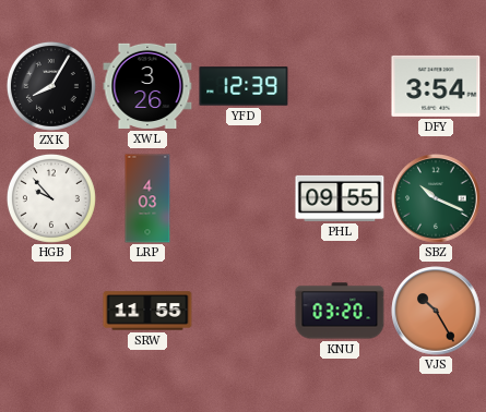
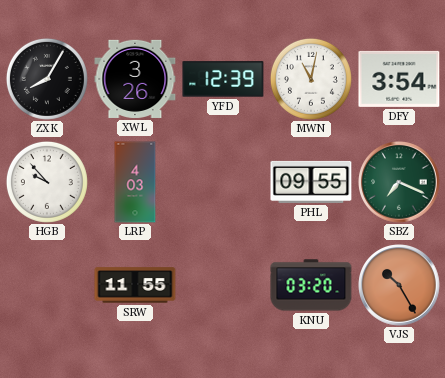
MWN: none -> 11:02 (311, 79)
SBZ: 10:19 -> 7:19 (399, 182)
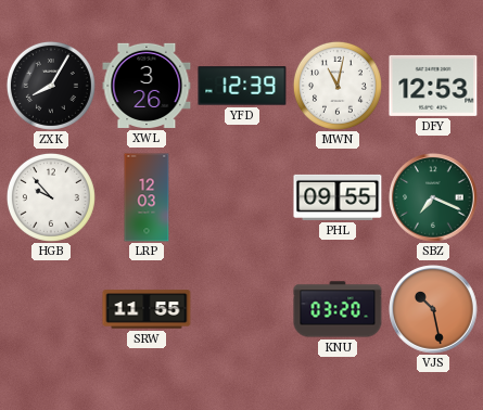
DFY: 3:54 -> 12:53 (433, 86)
LRP: 4:03 -> 12:03 (147, 197)
VJS: 10:25 -> 10:28 (433, 309)
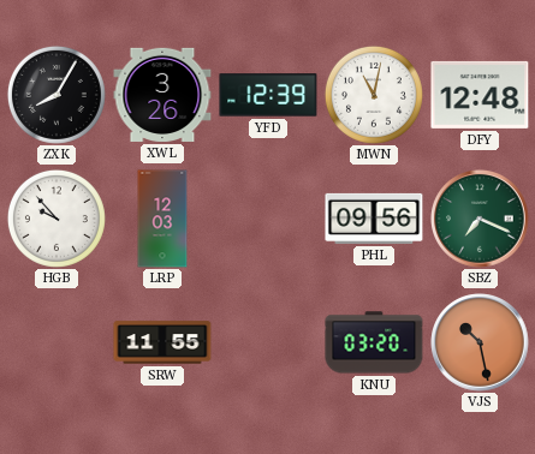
DFY: 12:53 -> 12:48 (480, 95)
PHL: 09:55 -> 09:56 (374, 219)
